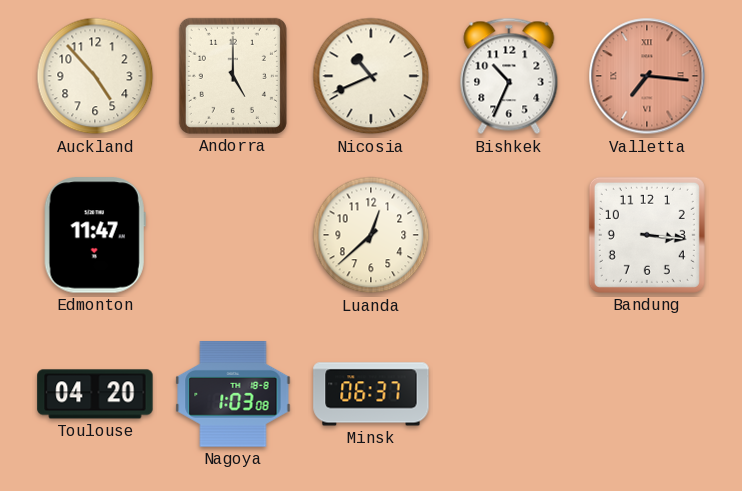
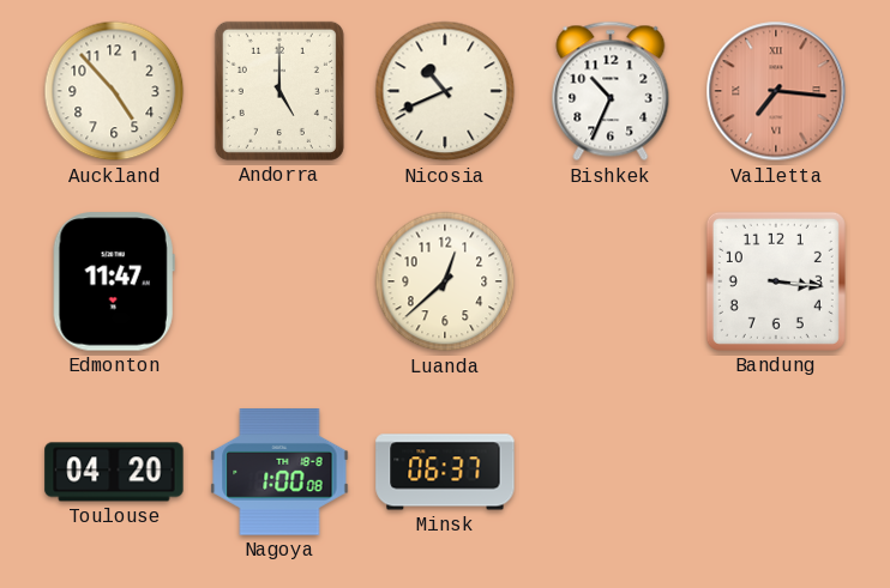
Nagoya: 1:03 -> 1:00 (279, 473)
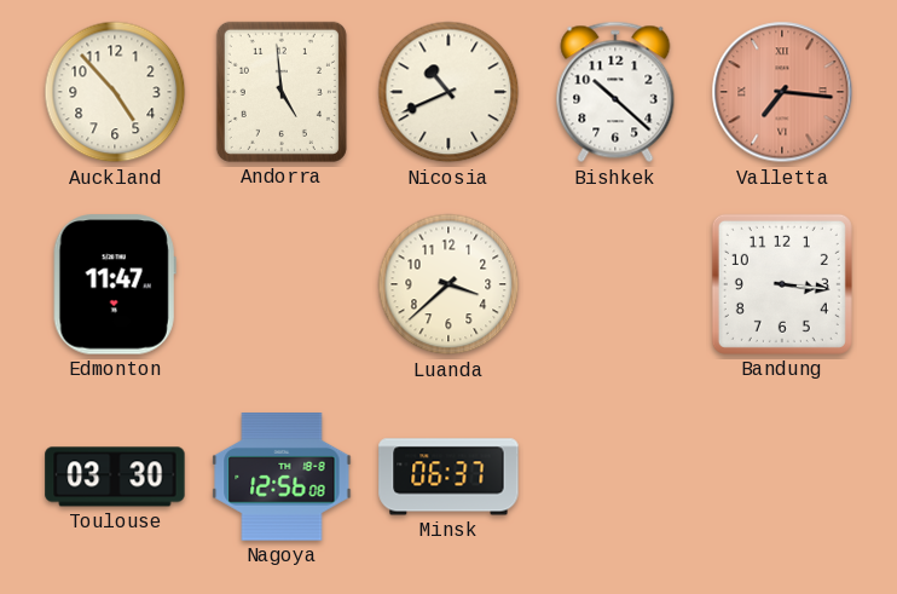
Andorra: 5:00 -> 4:59 (282, 92)
Bishkek: 10:34 -> 10:22 (615, 92)
Luanda: 12:38 -> 3:38 (448, 284)
Toulouse: 04:20 -> 03:30 (115, 477)
Nagoya: 1:00 -> 12:56 (282, 478)
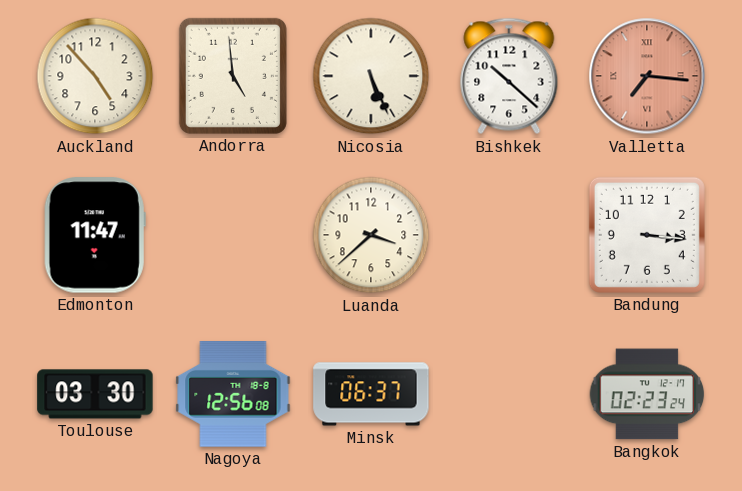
Nicosia: 10:41 -> 5:26 (371, 76)
Bangkok: none -> 02:23 (647, 394)
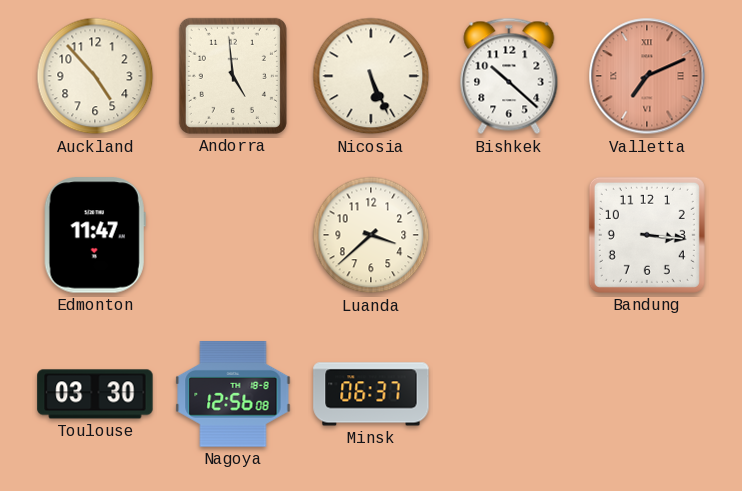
Valletta: 7:16 -> 7:11 (647, 76)
Bangkok: 02:23 -> none (647, 394)
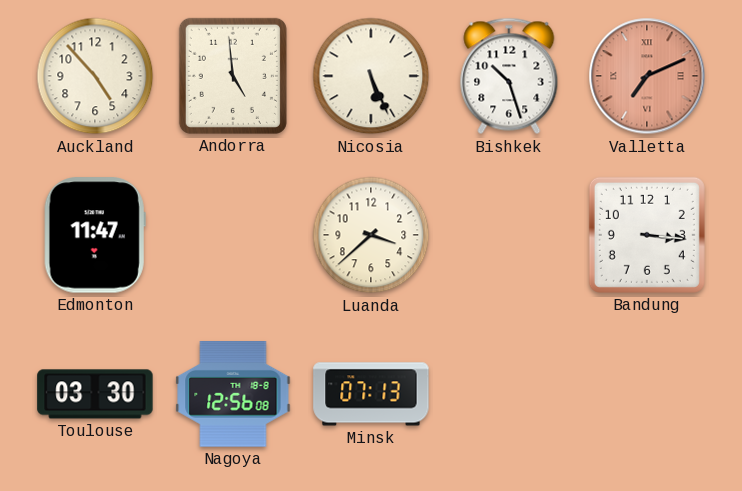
Bishkek: 10:22 -> 10:27 (509, 76)
Minsk: 06:37 -> 07:13 (371, 394)
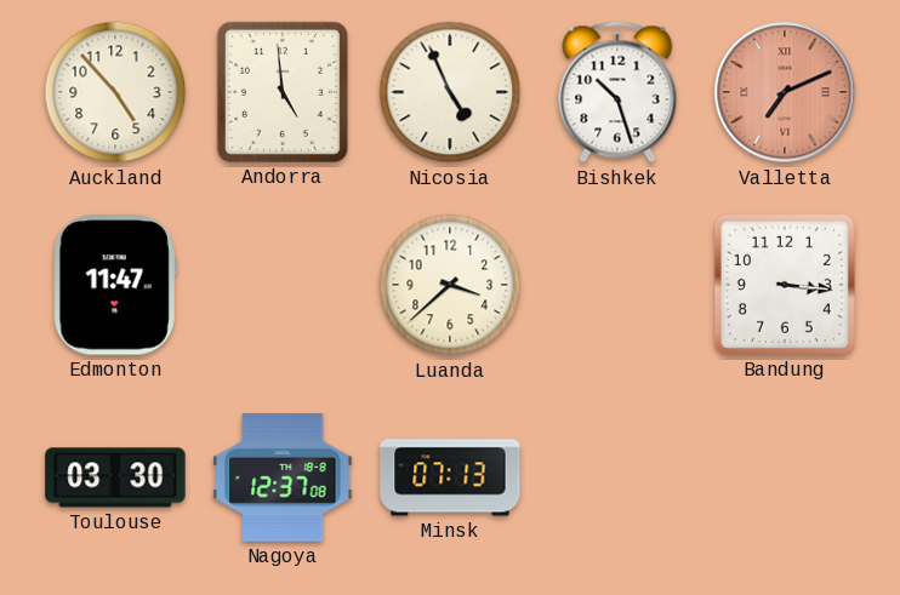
Nicosia: 5:26 -> 4:56 (450, 92)
Nagoya: 12:56 -> 12:37 (283, 479)
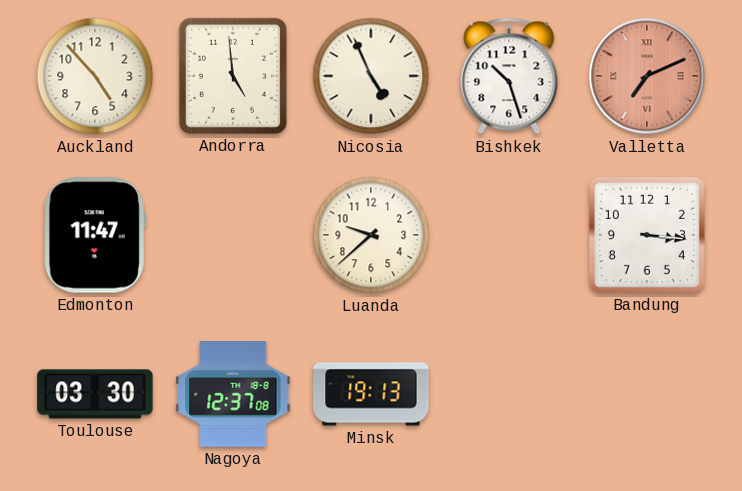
Luanda: 3:38 -> 9:38 (371, 235)
Minsk: 07:13 -> 19:13 (371, 394)
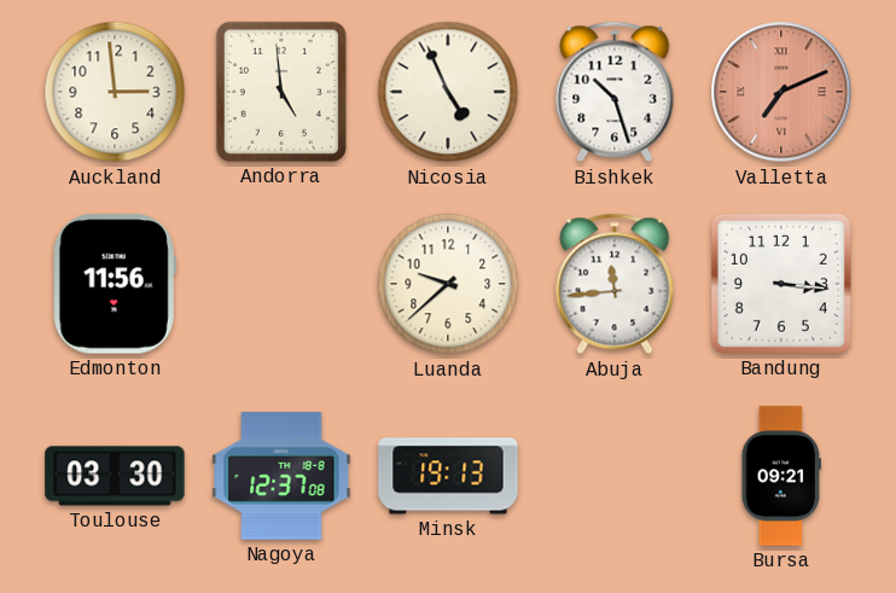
Auckland: 4:53 -> 2:59 (115, 92)
Edmonton: 11:47 -> 11:56 (115, 284)
Abuja: none -> 11:44 (615, 284)
Bursa: none -> 09:21 (781, 476)
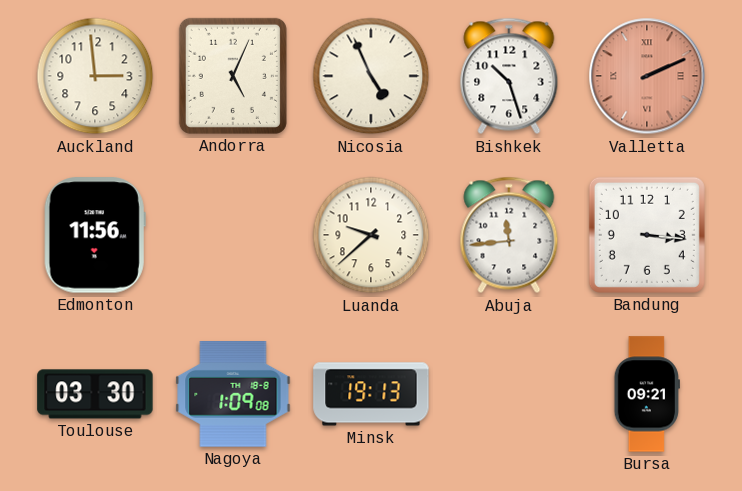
Andorra: 4:59 -> 5:04 (233, 76)
Valletta: 7:11 -> 2:11 (647, 76)
Nagoya: 12:37 -> 1:09 (233, 395)
